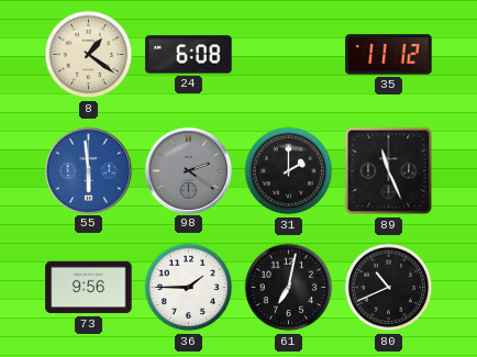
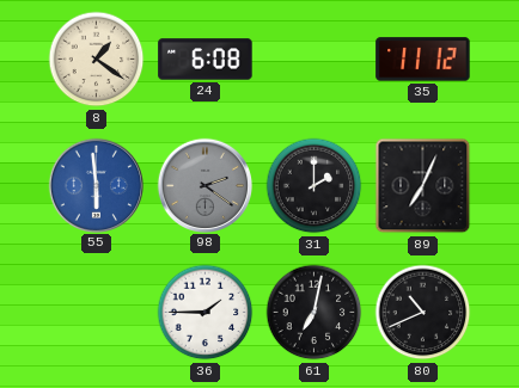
89: 11:26 -> 7:04 (423, 186)
73: 9:56 -> none (89, 288)
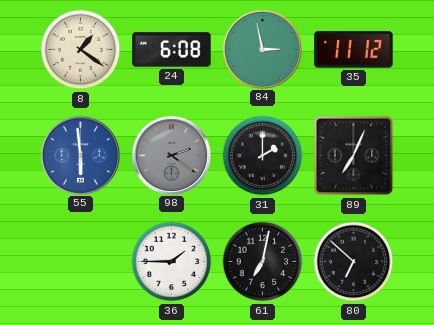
84: none -> 2:58 (262, 49)
80: 10:41 -> 6:52 (354, 262)
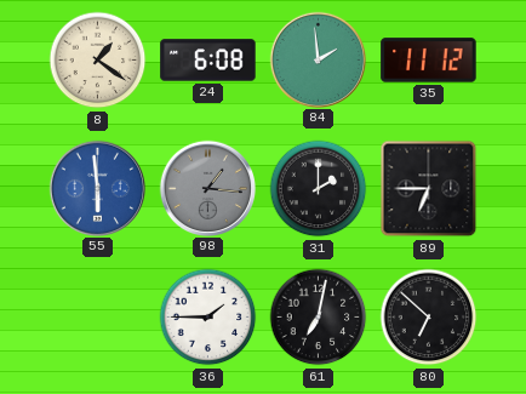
84: 2:58 -> 1:59 (318, 59)
98: 2:21 -> 1:16 (207, 188)
89: 7:04 -> 6:45 (429, 189)
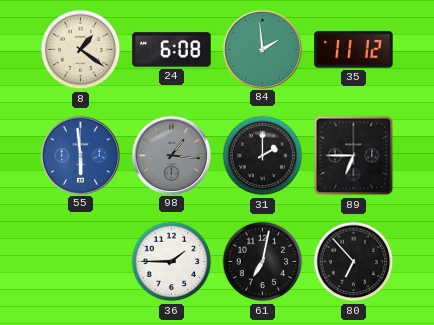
80: 6:52 -> 6:53 (354, 262)
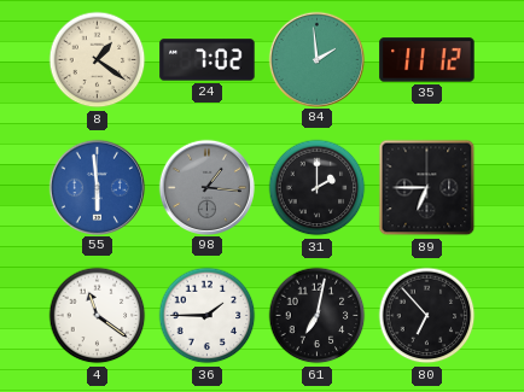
24: 6:08 -> 7:02 (208, 60)
4: none -> 11:21 (98, 316)
